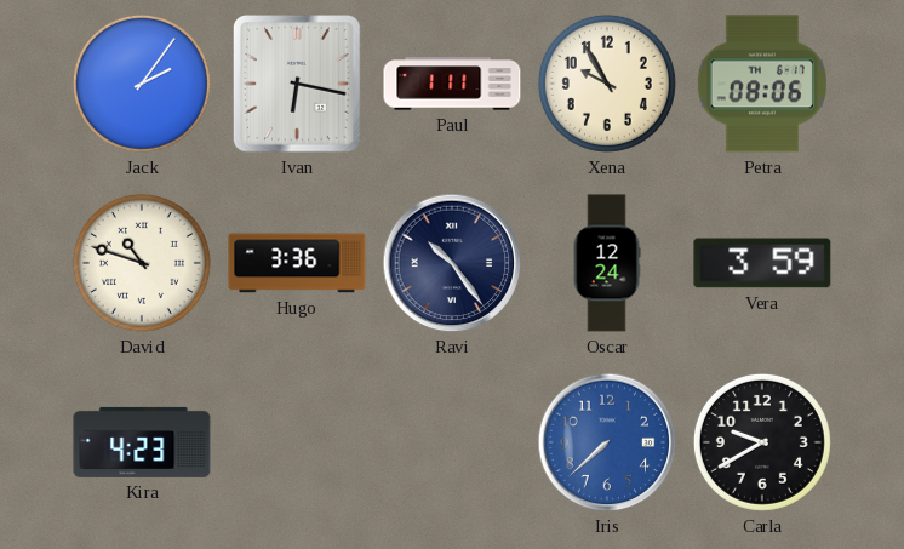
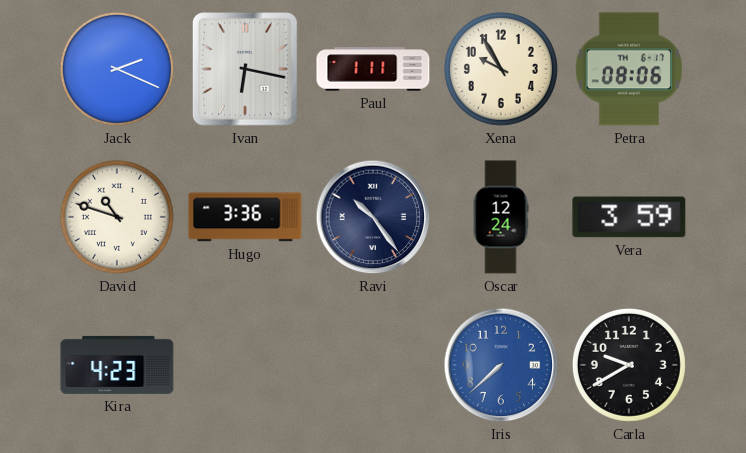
Jack: 2:06 -> 2:19 (117, 69)
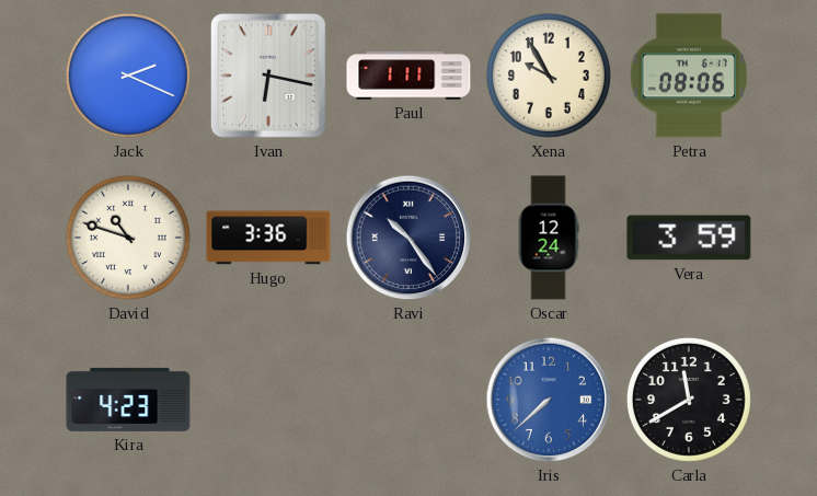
Carla: 9:40 -> 11:40 (689, 400)
